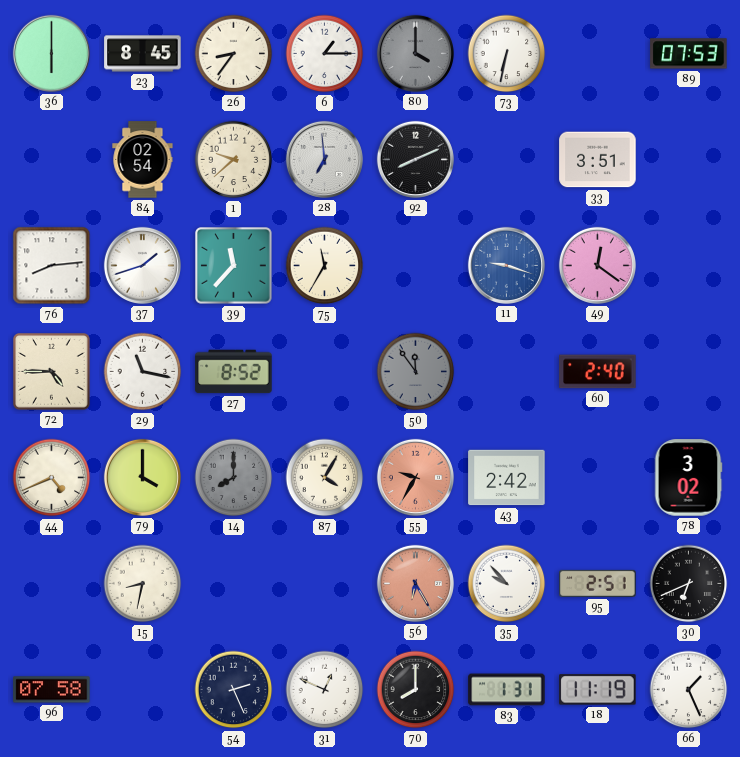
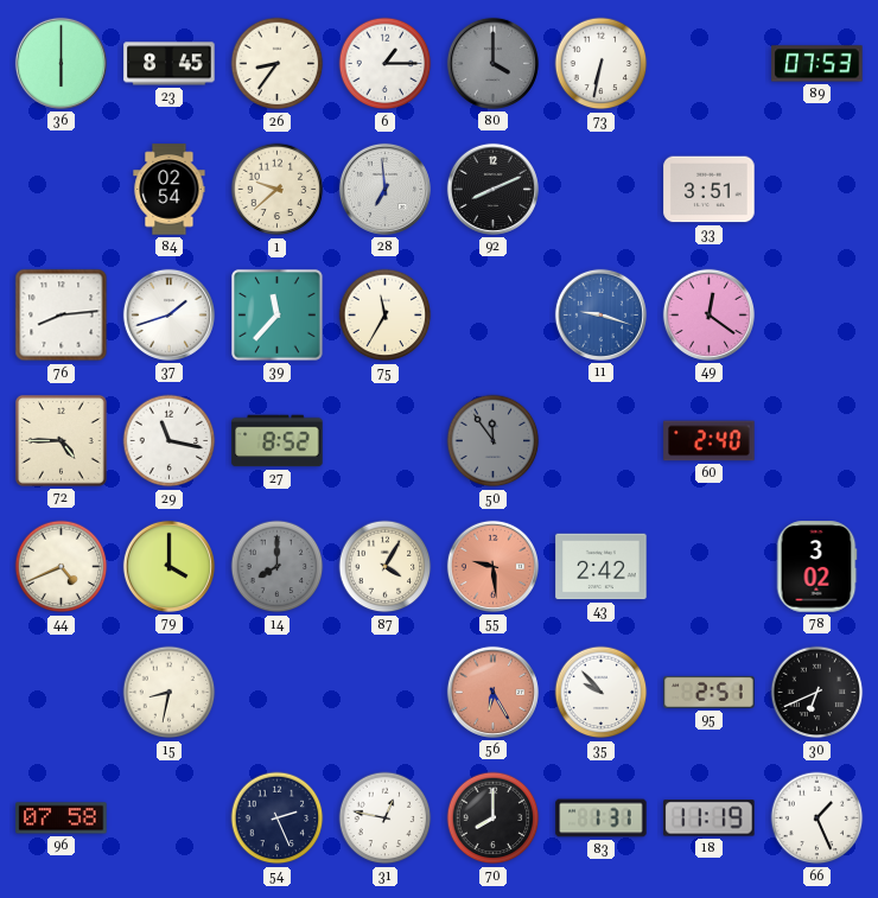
55: 9:35 -> 9:29 (492, 566)
31: 12:49 -> 12:47 (386, 819)
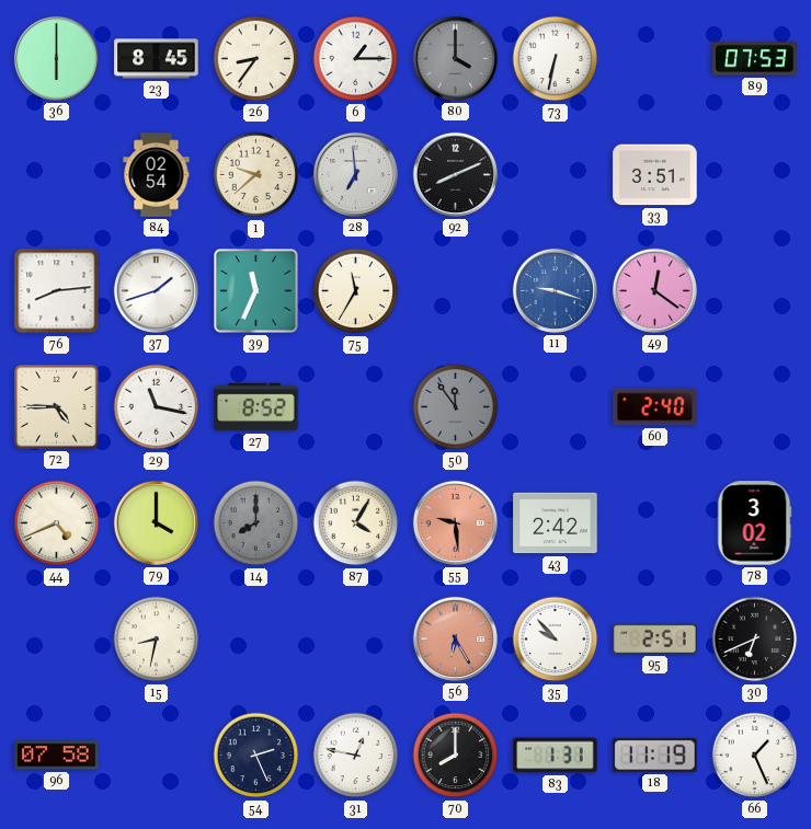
39: 11:37 -> 11:34 (256, 291)
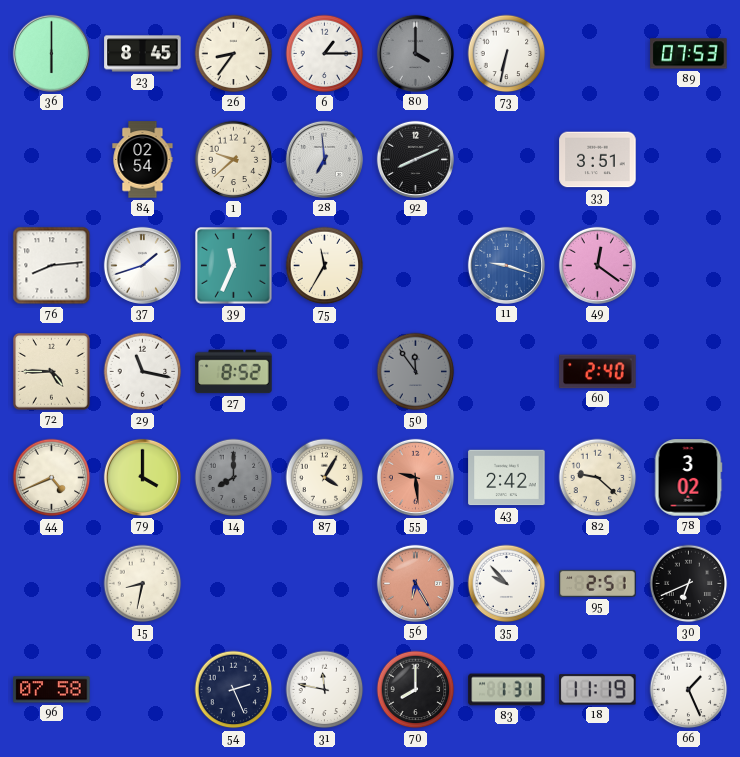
82: none -> 9:22 (598, 478)
31: 12:47 -> 11:47 (325, 690)
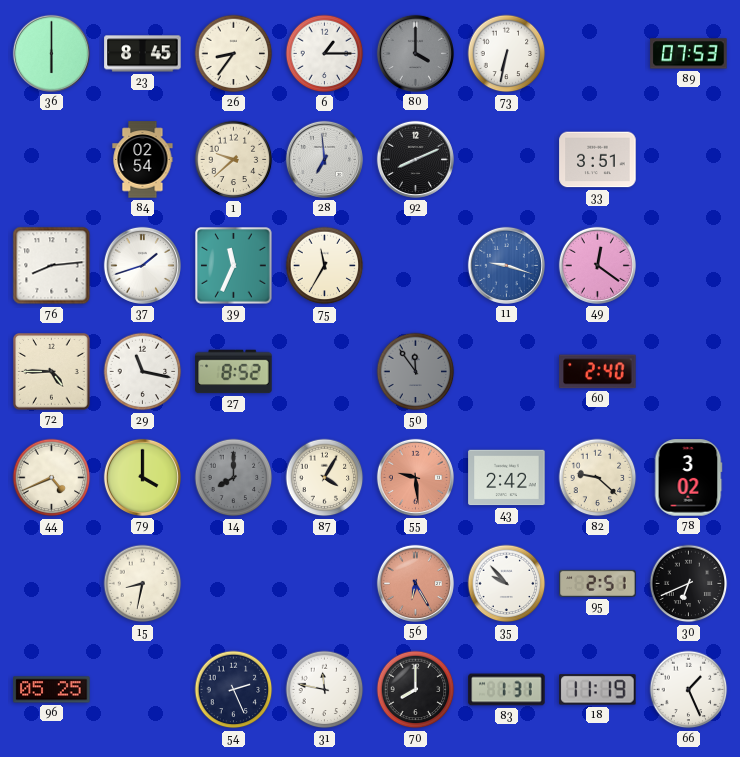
96: 07:58 -> 05:25 (52, 690)
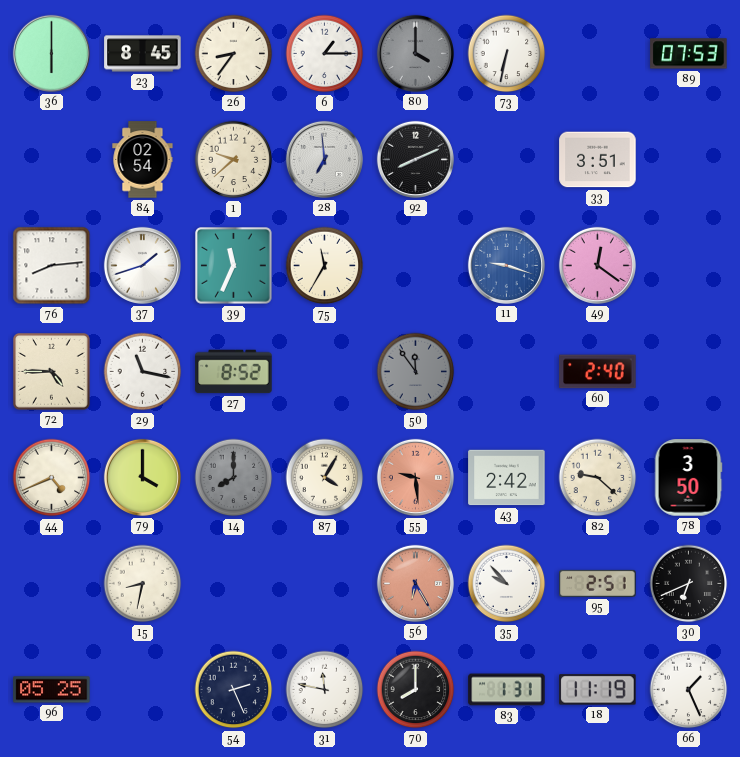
78: 3:02 -> 3:50 (688, 478)
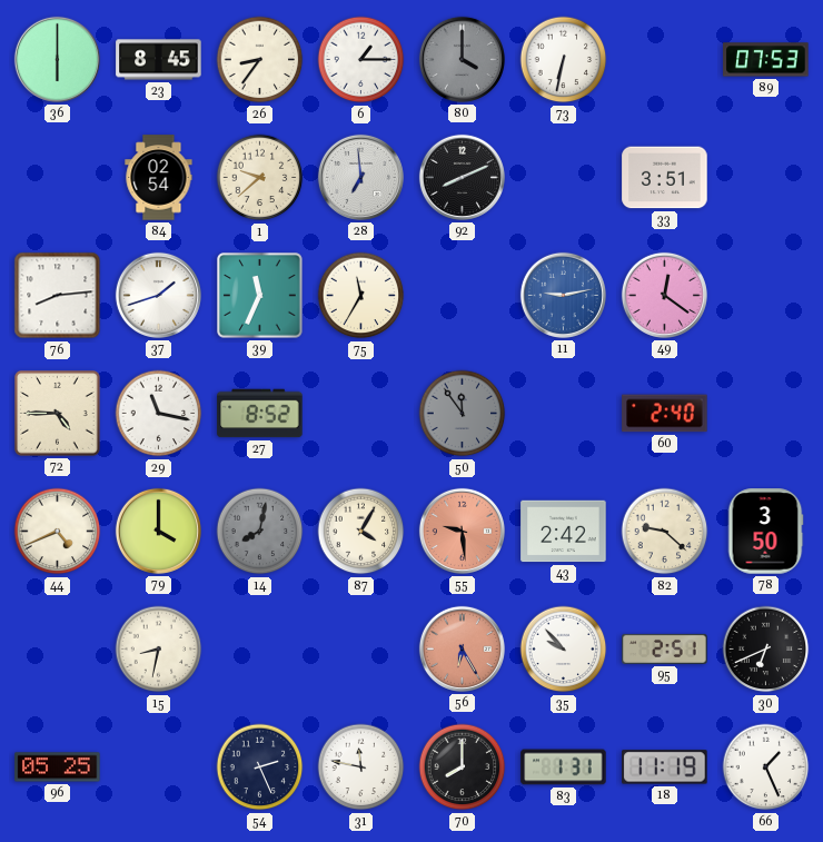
11: 9:18 -> 9:13 (563, 295)
14: 8:00 -> 8:02 (260, 532)
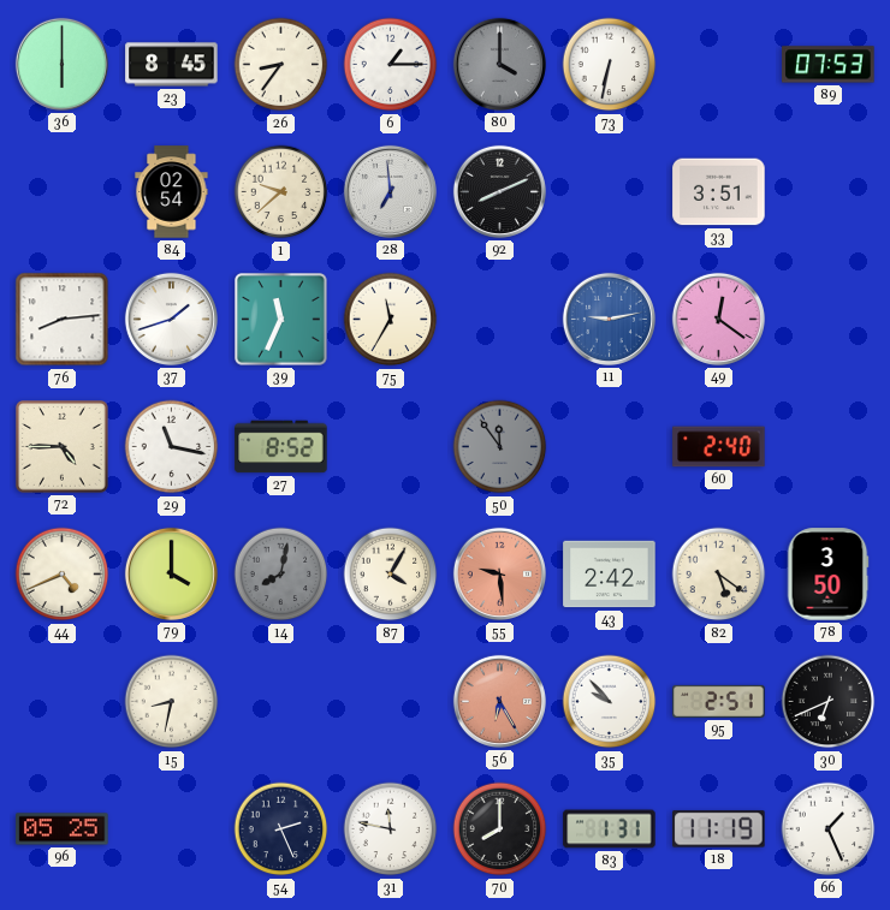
82: 9:22 -> 5:21 (719, 575)
